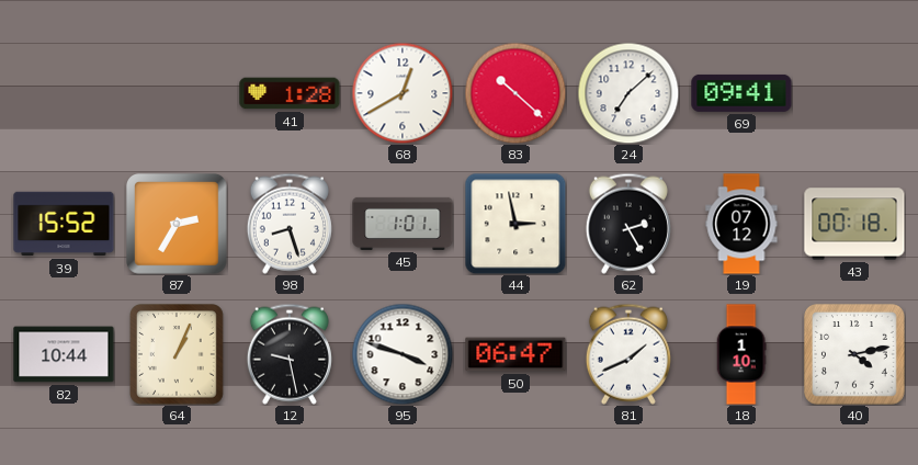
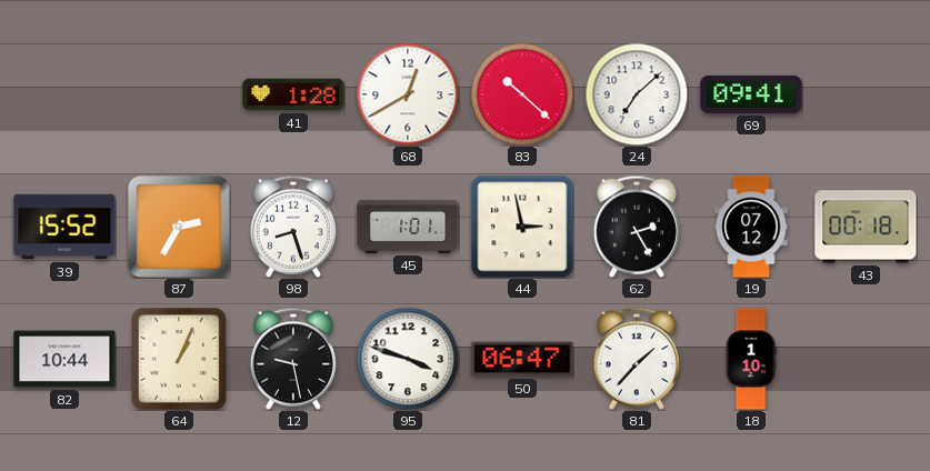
81: 1:41 -> 1:37 (637, 359)
40: 4:13 -> none (855, 355)
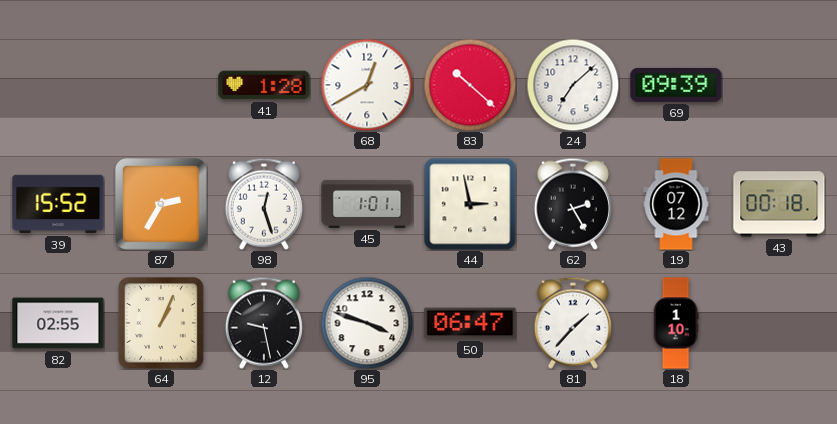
69: 09:41 -> 09:39 (676, 85)
98: 8:27 -> 12:27 (264, 204)
82: 10:44 -> 02:55 (58, 323)
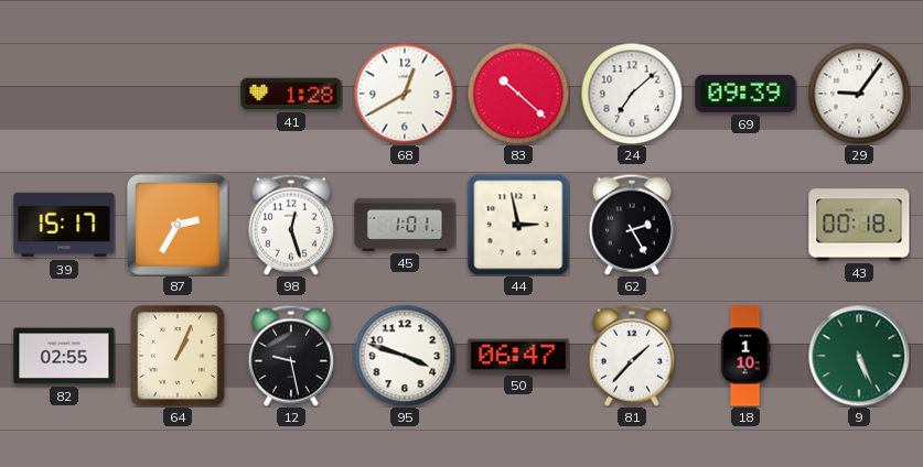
29: none -> 9:06 (859, 94)
39: 15:52 -> 15:17 (64, 225)
19: 07:12 -> none (676, 204)
9: none -> 5:26 (859, 356)
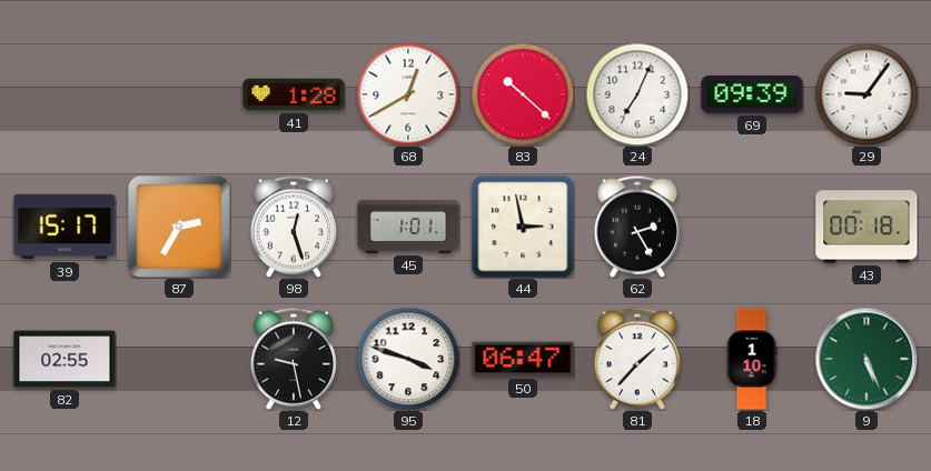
24: 7:08 -> 7:04 (637, 94)
64: 1:04 -> none (179, 357)
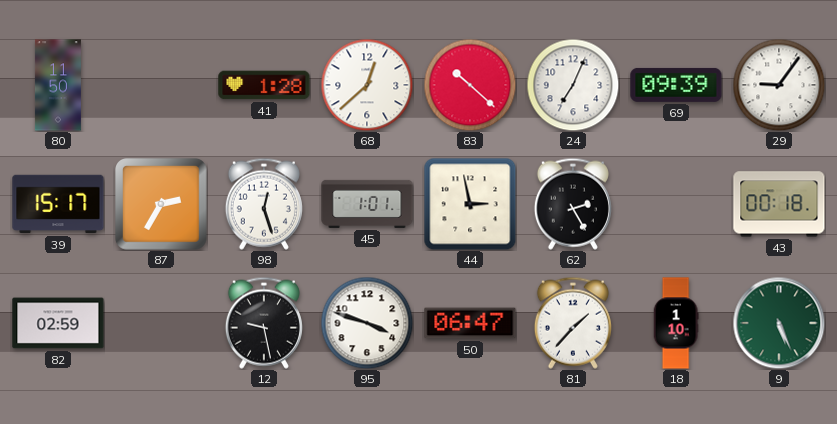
80: none -> 11:50 (58, 85)
68: 12:40 -> 12:38 (367, 85)
82: 02:55 -> 02:59 (58, 323)
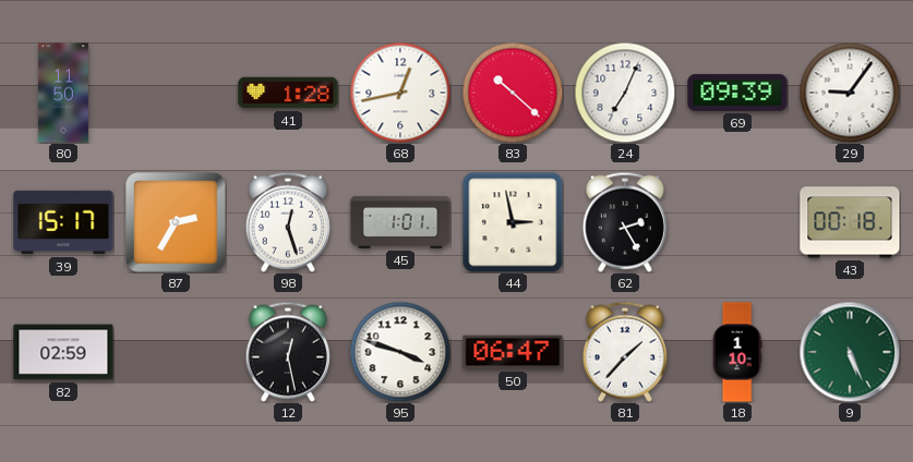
68: 12:38 -> 12:43 (400, 93)
12: 9:28 -> 12:28 (288, 352)
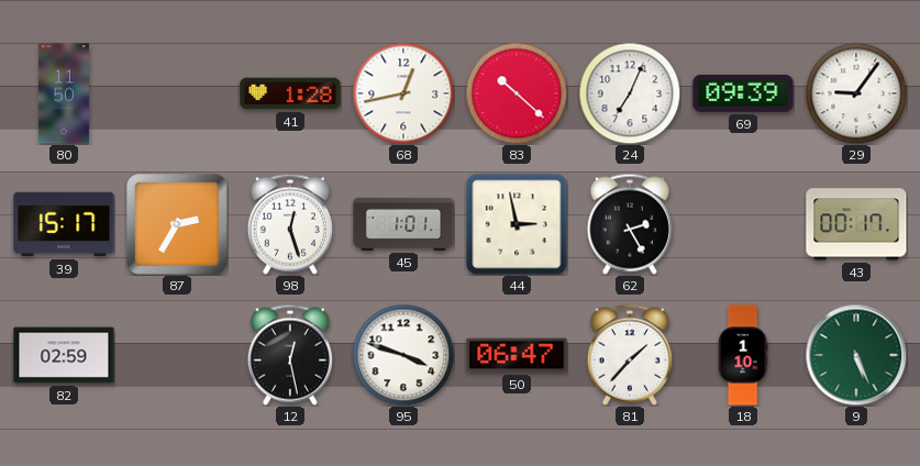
43: 00:18 -> 00:17 (856, 224)
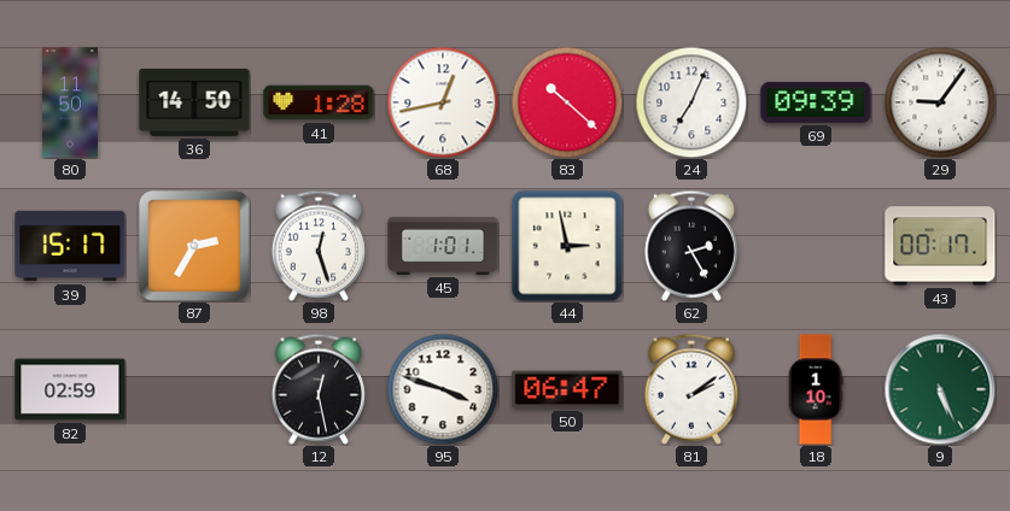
36: none -> 14:50 (194, 102)
81: 1:37 -> 2:09 (691, 389)
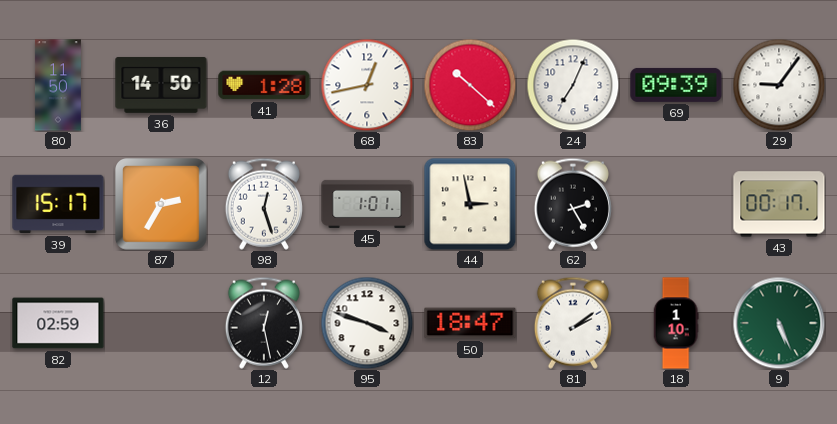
50: 06:47 -> 18:47 (470, 323)
